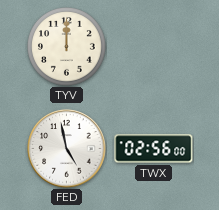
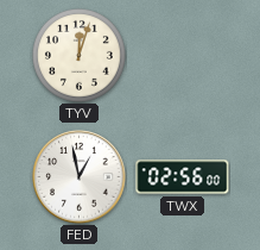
TYV: 12:00 -> 12:03 (80, 56)
FED: 4:58 -> 12:58 (80, 177)
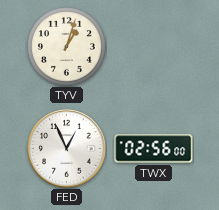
TYV: 12:03 -> 1:03 (67, 47)
FED: 12:58 -> 12:56 (67, 149)
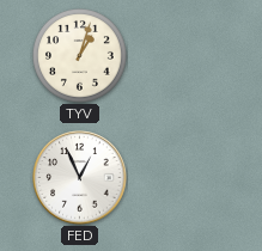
TWX: 02:56 -> none (154, 149)
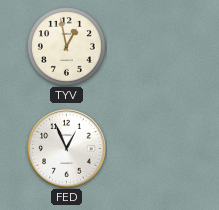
TYV: 1:03 -> 12:58 (67, 47)
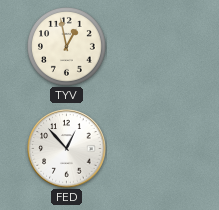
FED: 12:56 -> 12:53 (67, 149)
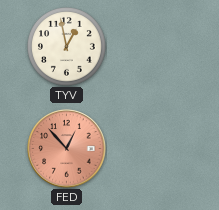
FED dial: white -> salmon (67, 149)
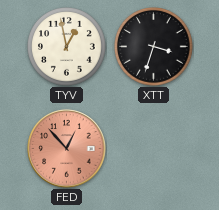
XTT: none -> 3:33 (154, 47)
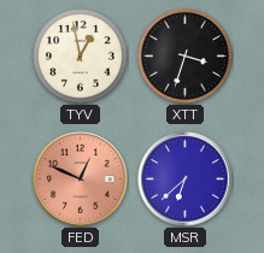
FED: 12:53 -> 12:49 (81, 180)
MSR: none -> 6:38 (186, 180)
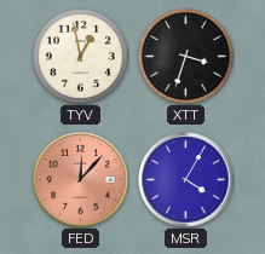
FED: 12:49 -> 12:07 (81, 180)
MSR: 6:38 -> 4:05 (186, 180)
